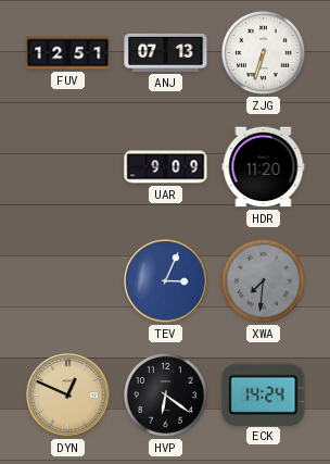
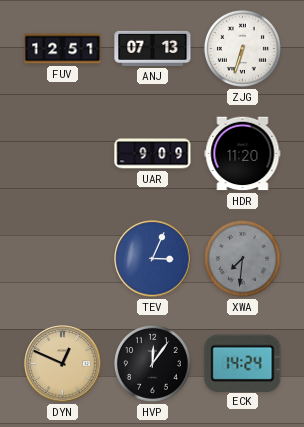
HVP: 6:21 -> 12:06 (152, 363)
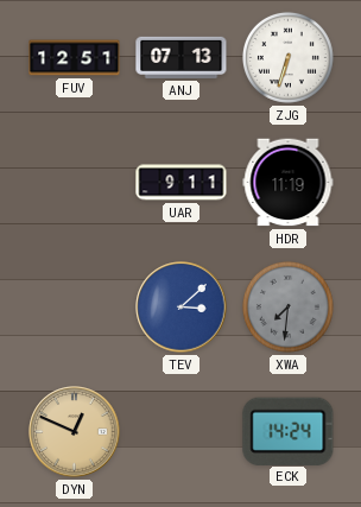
UAR: 9:09 -> 9:11 (182, 183)
HDR: 11:20 -> 11:19 (289, 183)
TEV: 3:04 -> 3:08 (182, 308)
HVP: 12:06 -> none (152, 363)
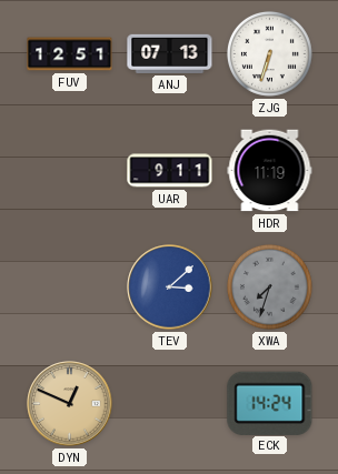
XWA: 7:31 -> 7:33 (269, 286)
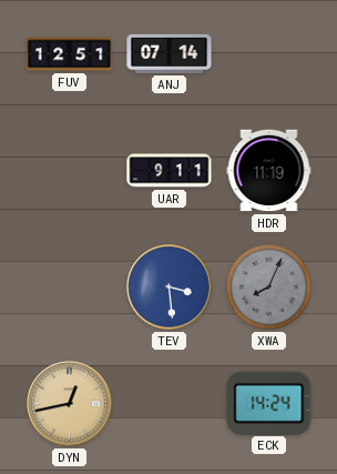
ANJ: 07:13 -> 07:14 (170, 53)
ZJG: 6:33 -> none (269, 53)
TEV: 3:08 -> 3:29 (170, 288)
XWA: 7:33 -> 8:04 (268, 286)
DYN: 12:49 -> 12:43 (70, 404)
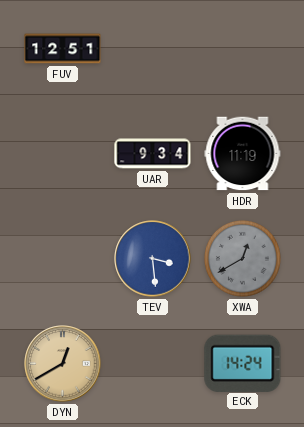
ANJ: 07:14 -> none (170, 53)
UAR: 9:11 -> 9:34 (153, 154)
XWA: 8:04 -> 12:40 (242, 258)
DYN: 12:43 -> 12:40 (63, 364)
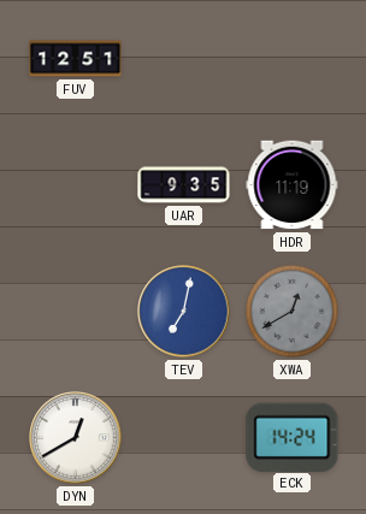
UAR: 9:34 -> 9:35 (184, 185)
TEV: 3:29 -> 7:02 (184, 312)
DYN dial: champagne -> white (76, 438)
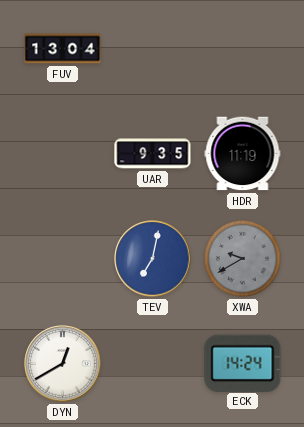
FUV: 12:51 -> 13:04 (63, 49)
XWA: 12:40 -> 9:40 (242, 258)
